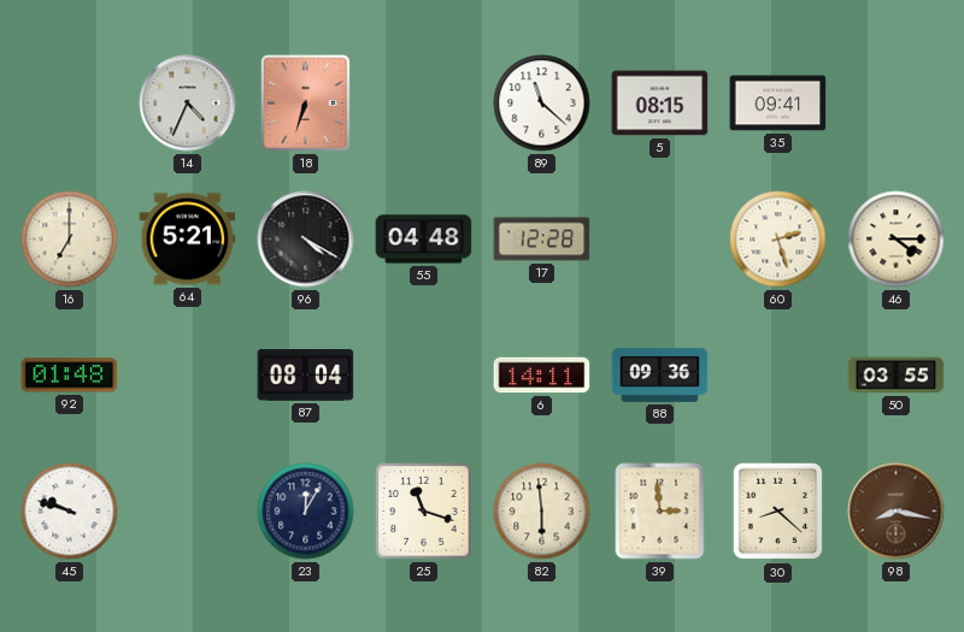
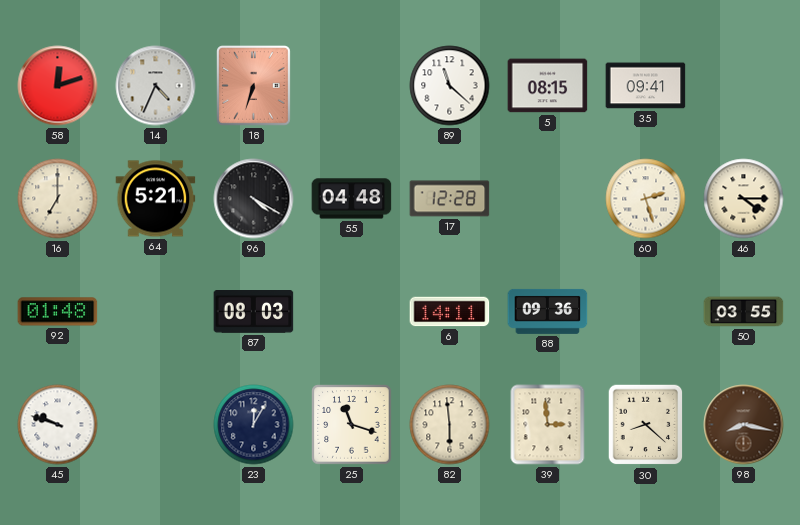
58: none -> 12:12 (58, 86)
87: 08:04 -> 08:03 (254, 312)
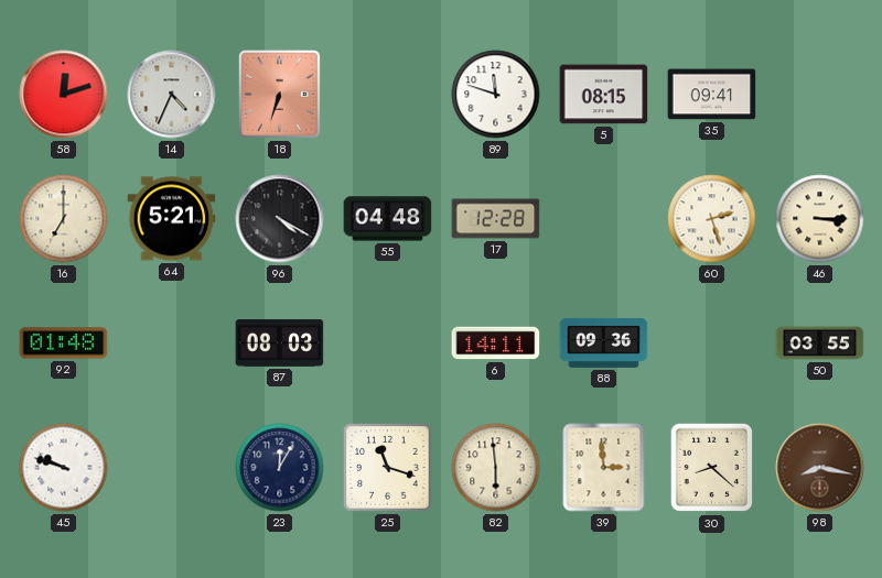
89: 11:22 -> 11:48 (496, 95)
46: 4:15 -> 3:15 (820, 219)
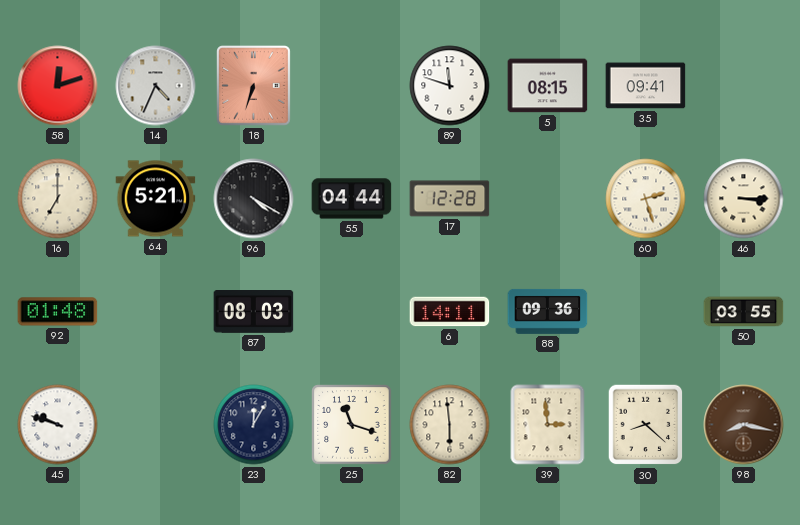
55: 04:48 -> 04:44 (352, 199)
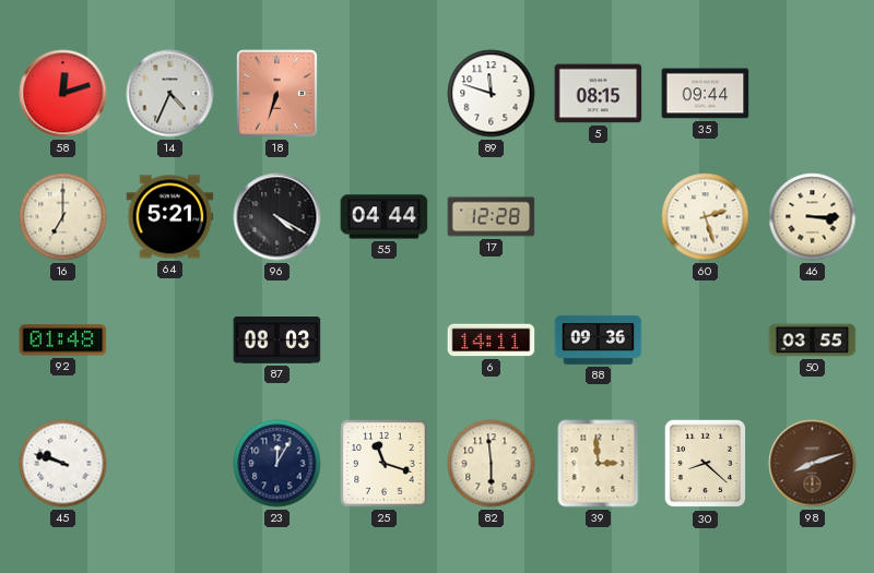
35: 09:41 -> 09:44 (706, 94)
98: 8:17 -> 8:12 (813, 464)
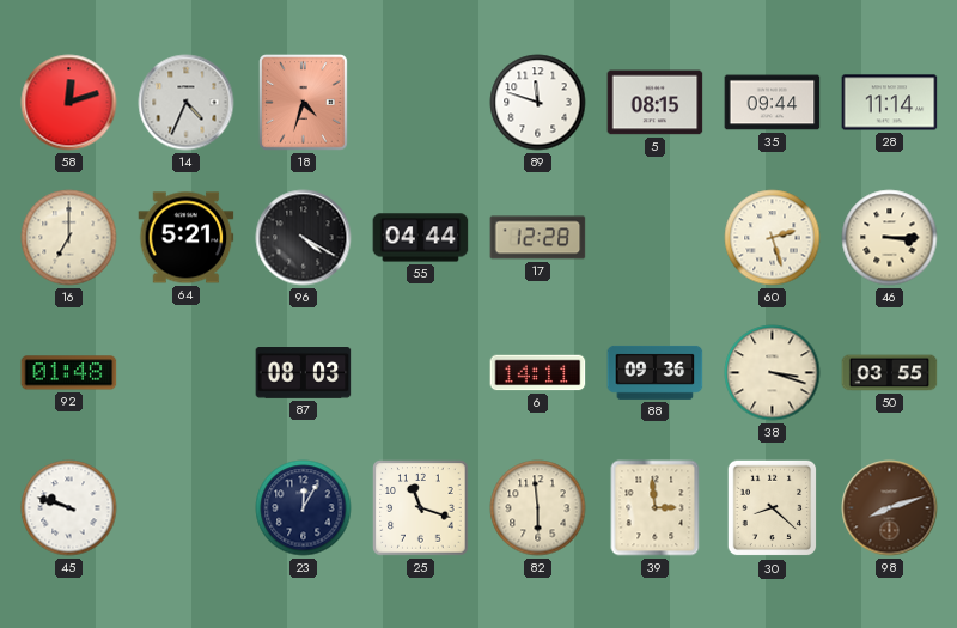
18: 6:33 -> 4:33 (304, 103)
28: none -> 11:14 (890, 103)
38: none -> 3:18 (773, 373)
